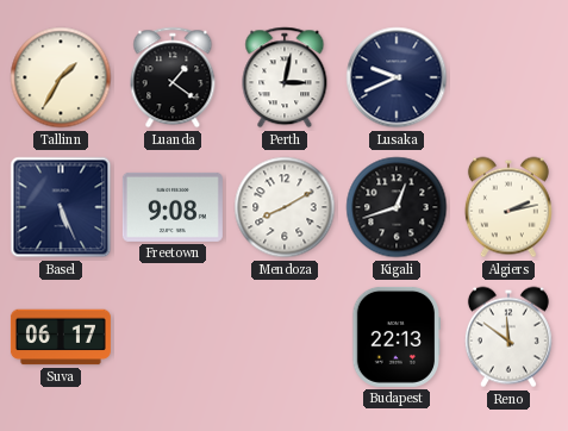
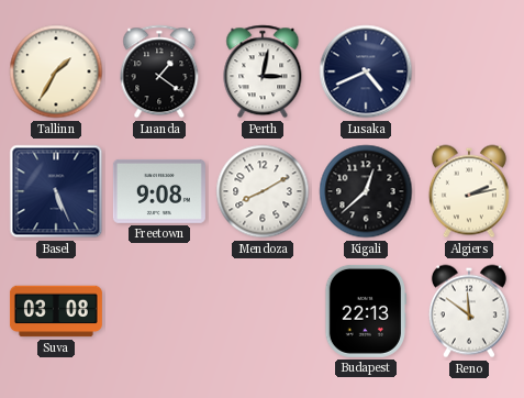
Lusaka: 9:41 -> 4:41 (366, 71)
Kigali: 12:42 -> 12:38 (366, 191)
Suva: 06:17 -> 03:08 (56, 311)
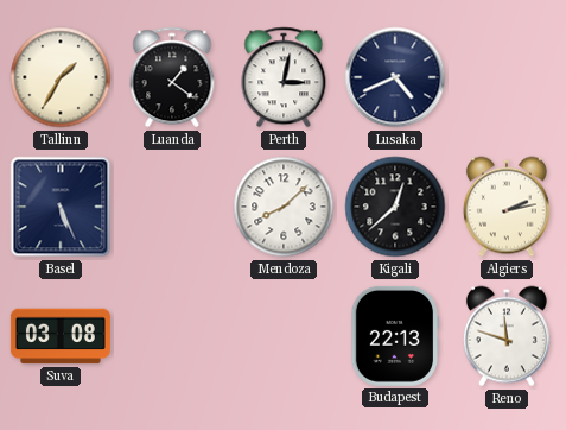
Freetown: 9:08 -> none (159, 191)
Mendoza: 8:10 -> 8:08 (284, 207)
Reno: 11:51 -> 11:48 (507, 336)
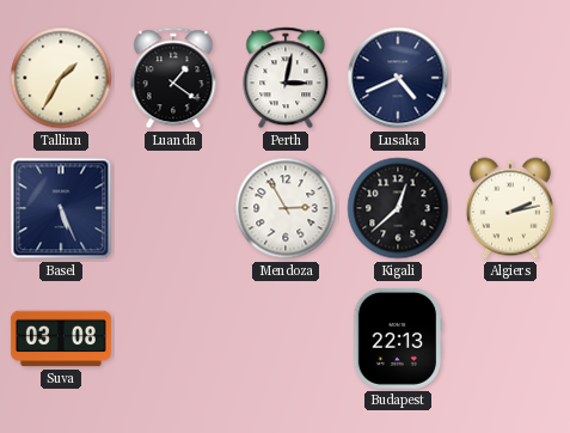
Mendoza: 8:08 -> 2:55 (286, 208)
Reno: 11:48 -> none (507, 336)
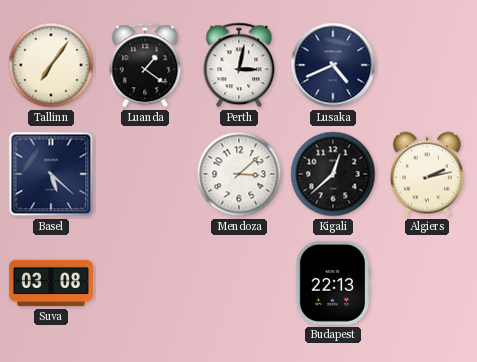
Tallinn: 1:35 -> 7:06 (51, 65)
Basel: 5:26 -> 5:22 (51, 174)
Mendoza: 2:55 -> 3:08 (239, 174)
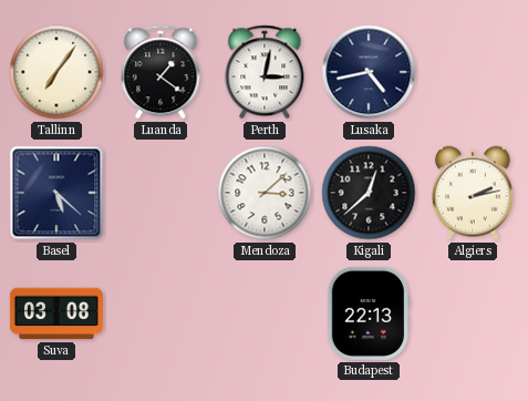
Lusaka: 4:41 -> 4:43 (369, 72)
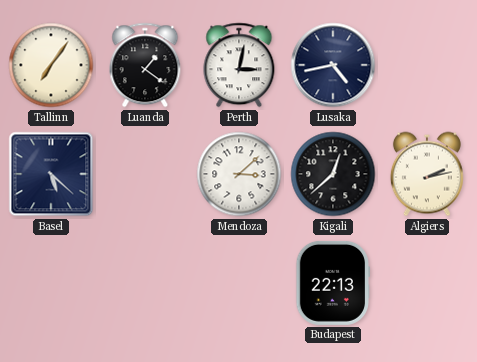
Suva: 03:08 -> none (56, 313)
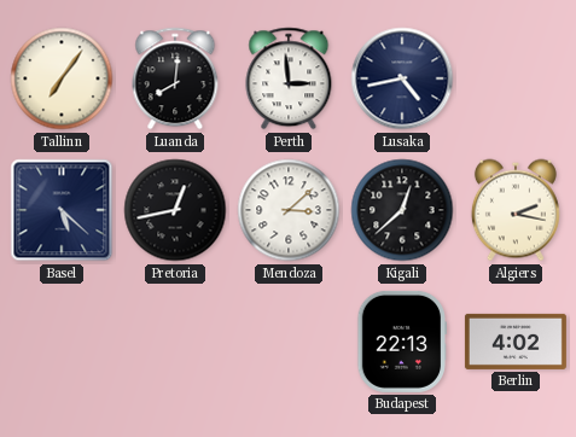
Luanda: 1:21 -> 8:01 (175, 78)
Perth: 3:02 -> 2:59 (289, 78)
Pretoria: none -> 12:43 (175, 210)
Algiers: 2:13 -> 2:17 (516, 210)
Berlin: none -> 4:02 (516, 342)
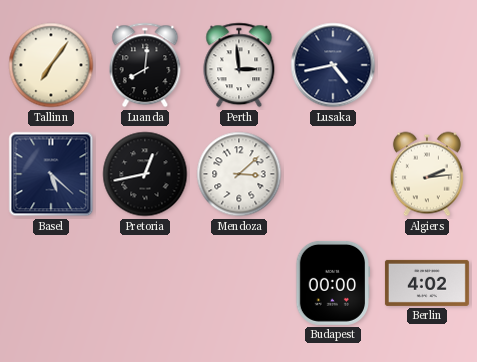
Kigali: 12:38 -> none (402, 210)
Algiers: 2:17 -> 2:14 (427, 174)
Budapest: 22:13 -> 00:00 (332, 283)
